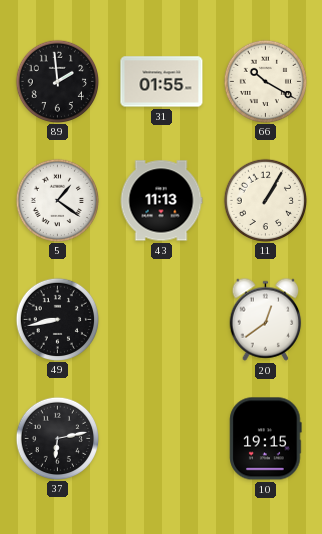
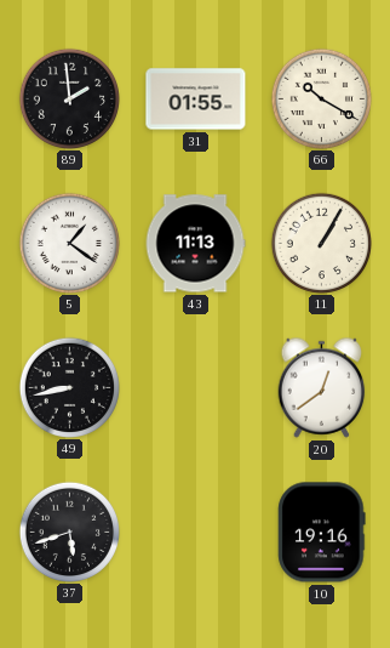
37: 6:13 -> 5:42 (69, 532)
10: 19:15 -> 19:16 (322, 533)
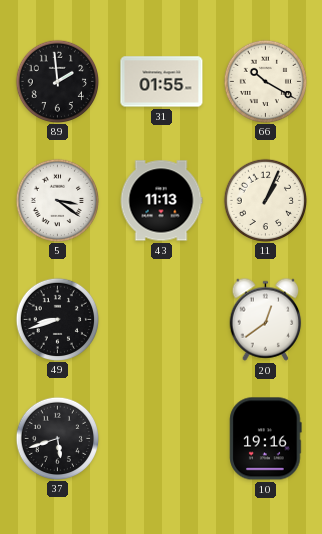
5: 1:21 -> 3:21 (57, 200)
11: 1:05 -> 1:04 (265, 200)
49: 8:43 -> 8:42 (57, 319)
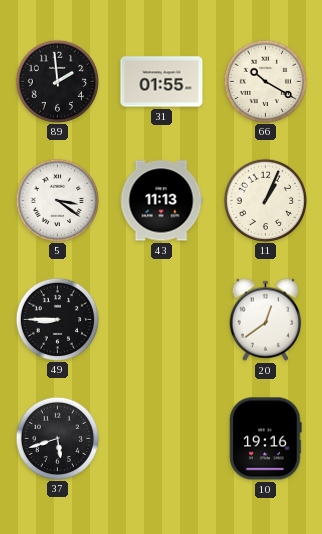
49: 8:42 -> 8:45 (57, 319)
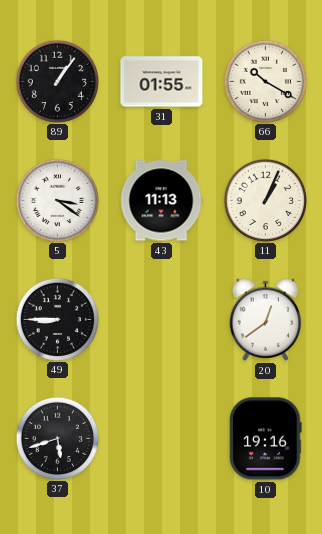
89: 1:59 -> 1:06 (57, 81)
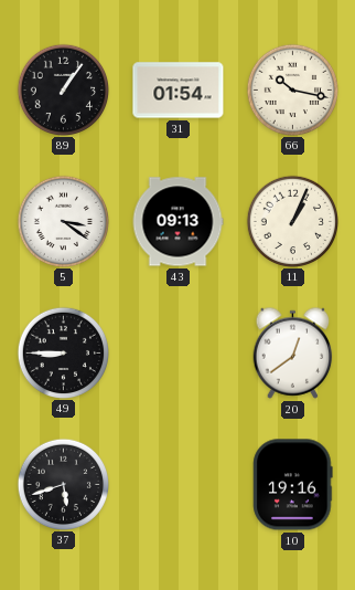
31: 01:55 -> 01:54 (179, 91)
66: 10:20 -> 10:17 (292, 89)
43: 11:13 -> 09:13 (177, 222)
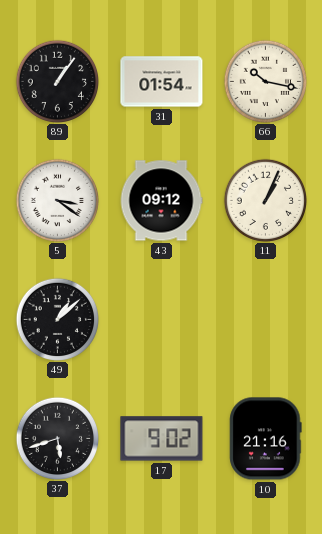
43: 09:13 -> 09:12 (161, 201)
49: 8:45 -> 1:08 (57, 319)
20: 12:39 -> none (293, 352)
17: none -> 9:02 (162, 439)
10: 19:16 -> 21:16 (266, 439)
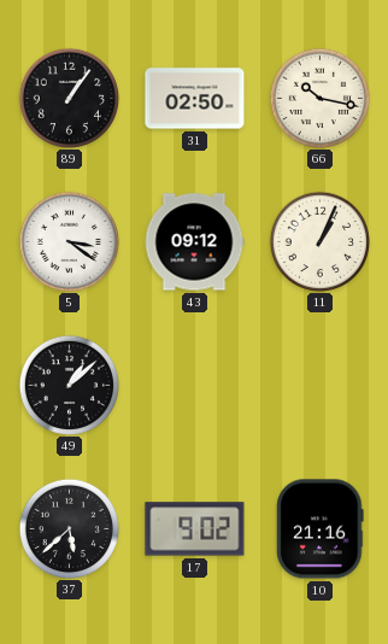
31: 01:54 -> 02:50 (195, 99)
37: 5:42 -> 5:38 (69, 528)
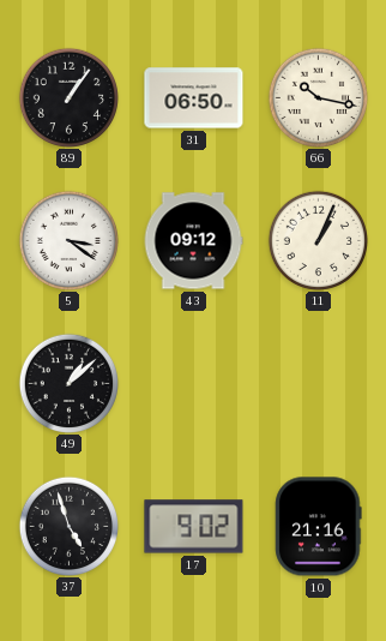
31: 02:50 -> 06:50 (194, 98)
37: 5:38 -> 4:57 (68, 526)
